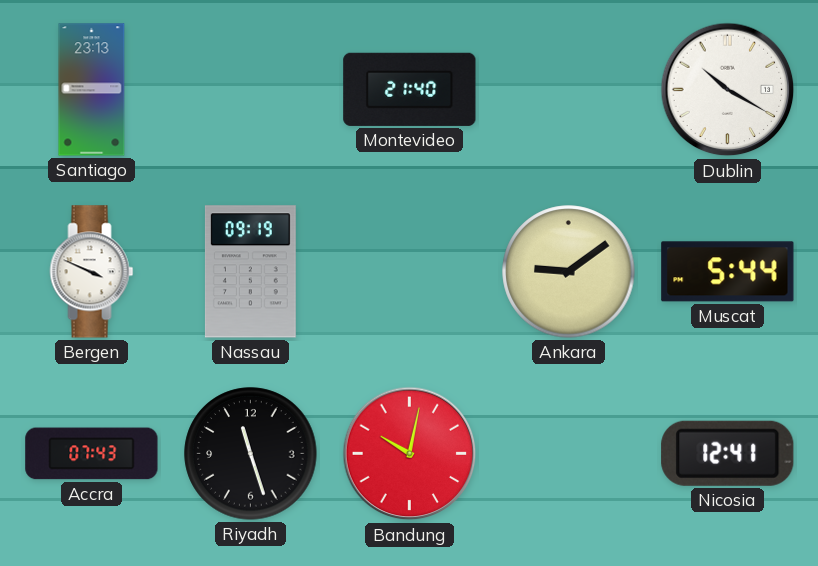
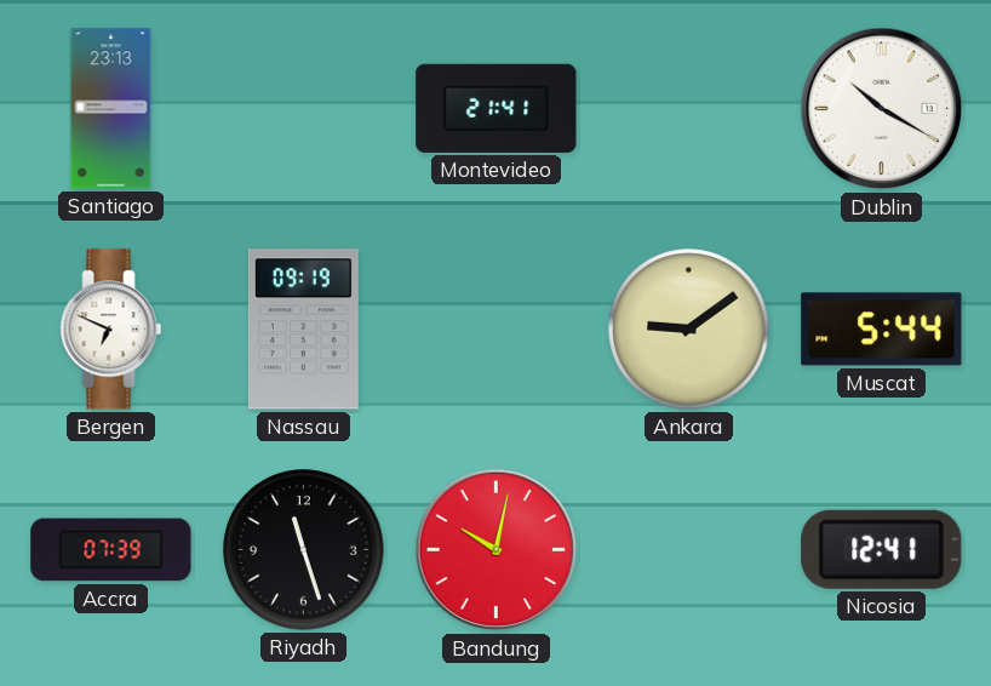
Montevideo: 21:40 -> 21:41 (497, 108)
Bergen: 3:49 -> 6:49 (111, 330)
Accra: 07:43 -> 07:39 (111, 550)
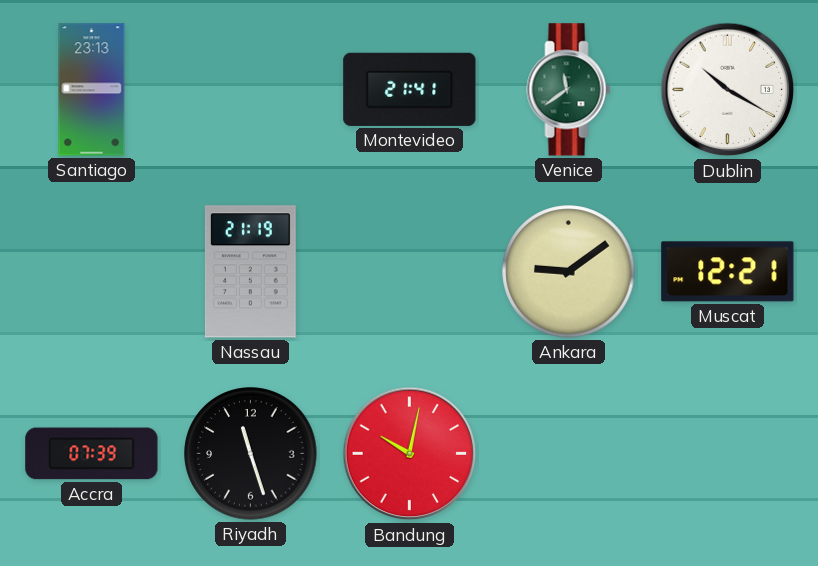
Venice: none -> 11:39 (569, 90)
Bergen: 6:49 -> none (111, 330)
Nassau: 09:19 -> 21:19 (250, 272)
Muscat: 5:44 -> 12:21 (728, 272)
Nicosia: 12:41 -> none (882, 549)
